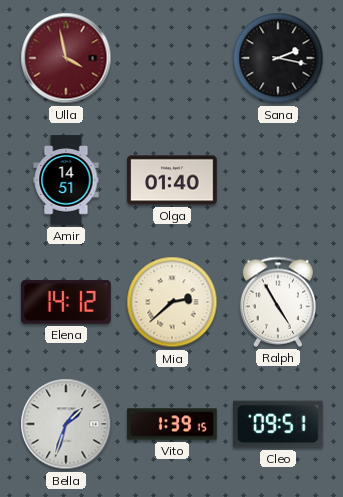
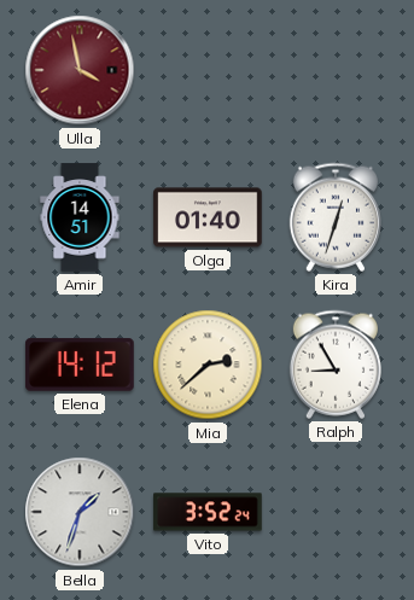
Sana: 2:17 -> none (278, 58)
Kira: none -> 12:33 (336, 217)
Ralph: 4:55 -> 8:55 (336, 365)
Vito: 1:39 -> 3:52 (208, 512)
Cleo: 09:51 -> none (279, 424)
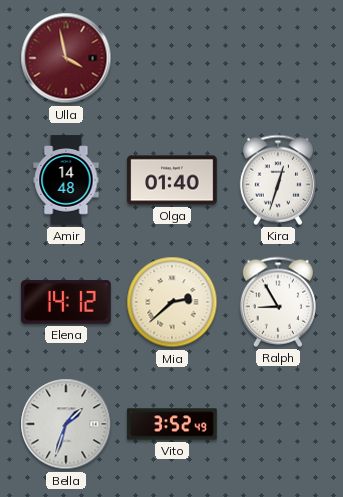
Amir: 14:51 -> 14:48 (66, 180)
Vito: 3:52:24 -> 3:52:49 (172, 424)
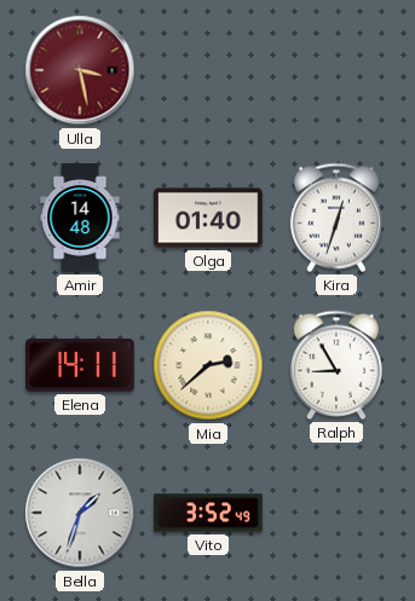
Ulla: 3:58 -> 3:28 (80, 70)
Elena: 14:12 -> 14:11 (80, 365)
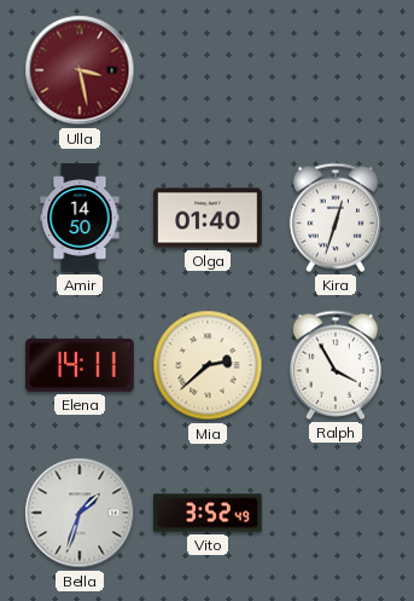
Amir: 14:48 -> 14:50 (80, 218)
Ralph: 8:55 -> 3:55 (336, 365)
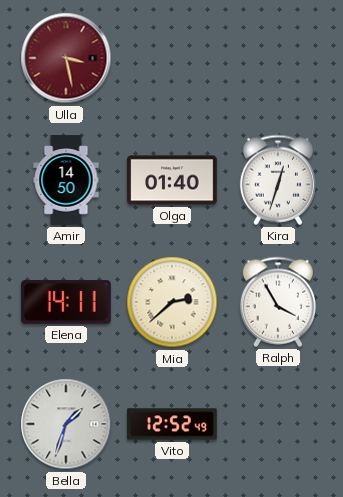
Vito: 3:52 -> 12:52 (172, 424)
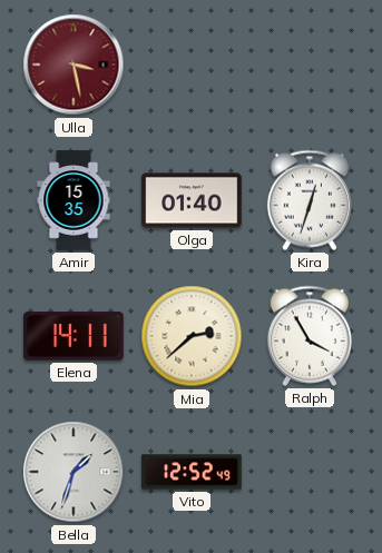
Amir: 14:50 -> 15:35 (74, 200)
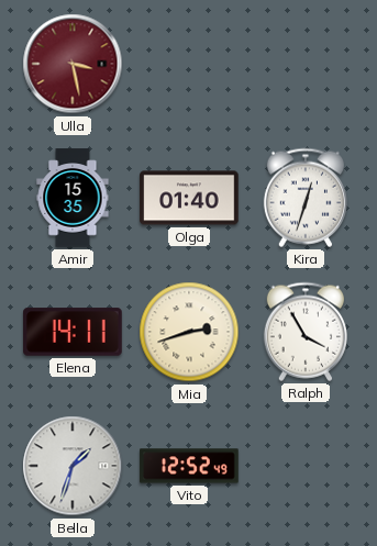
Mia: 2:38 -> 2:42 (189, 332)
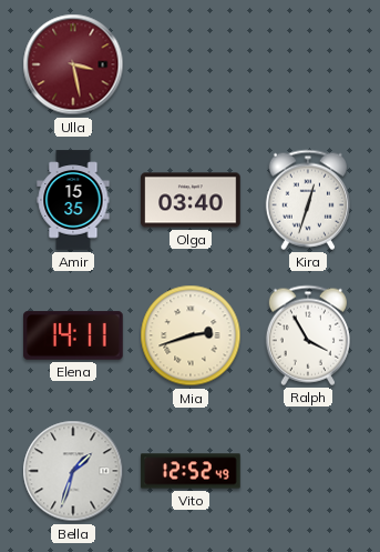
Olga: 01:40 -> 03:40 (191, 200)
